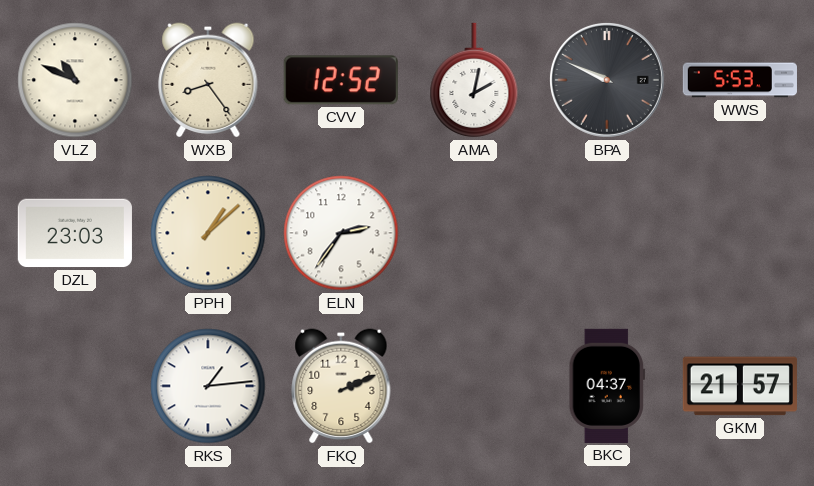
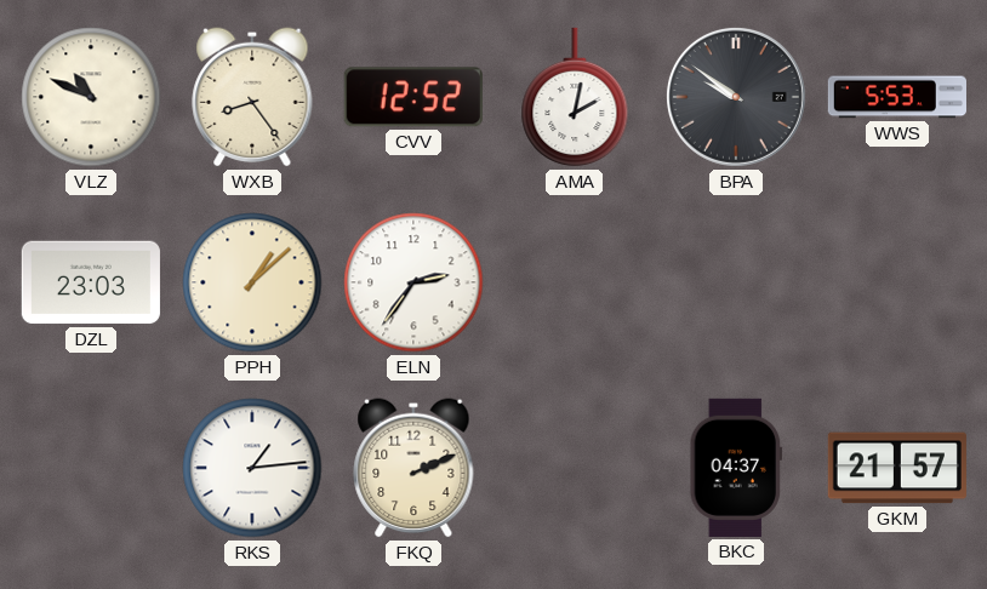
BPA: 9:49 -> 9:51 (736, 97)
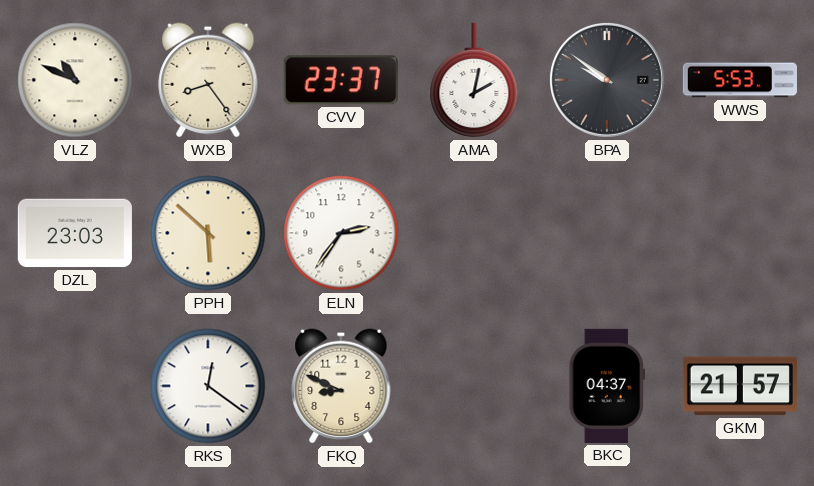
CVV: 12:52 -> 23:37 (341, 80)
PPH: 1:08 -> 5:52 (208, 233)
RKS: 1:14 -> 12:21 (208, 386)
FKQ: 2:11 -> 8:49 (341, 386)
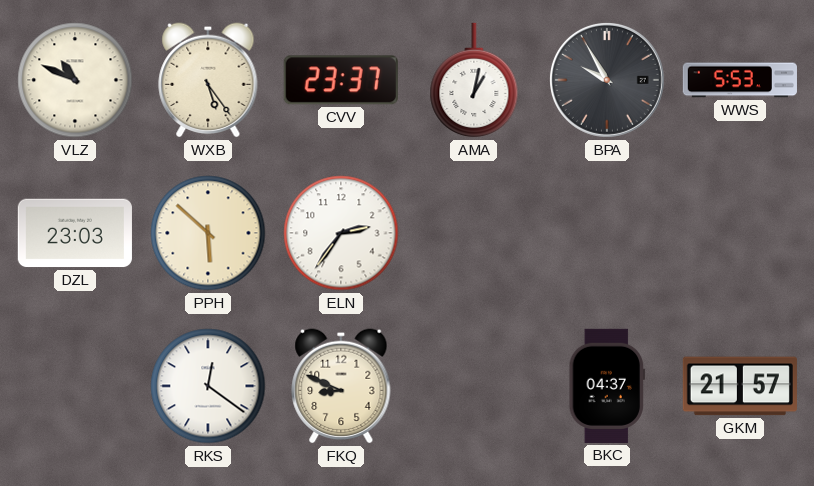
WXB: 8:24 -> 5:24 (208, 80)
AMA: 2:02 -> 1:02 (474, 80)
BPA: 9:51 -> 9:55 (607, 80)
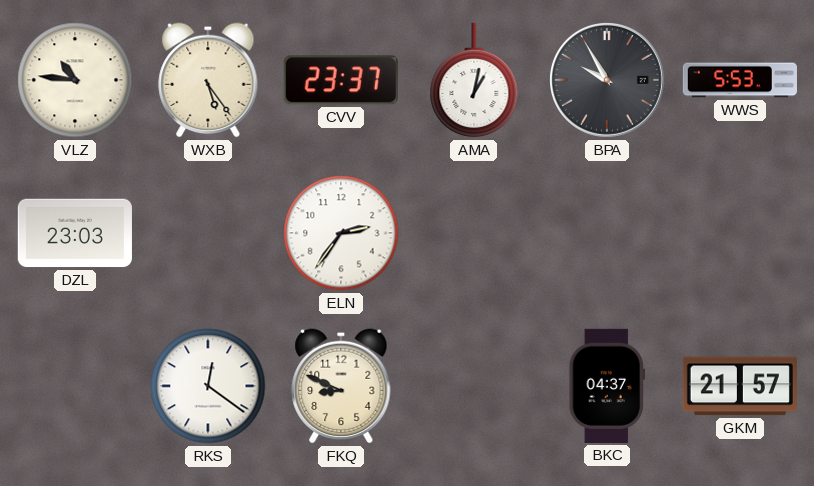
VLZ: 10:49 -> 10:46 (75, 80)
PPH: 5:52 -> none (208, 233)
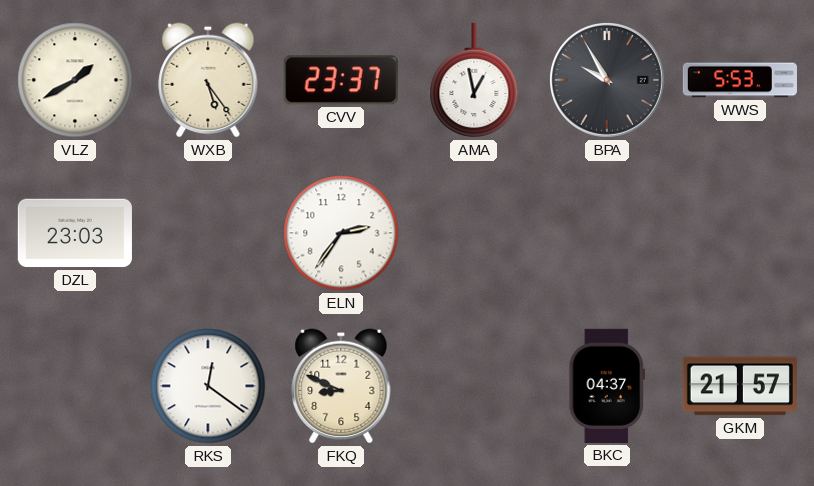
VLZ: 10:46 -> 1:40 (75, 80)
AMA: 1:02 -> 12:58 (474, 80)
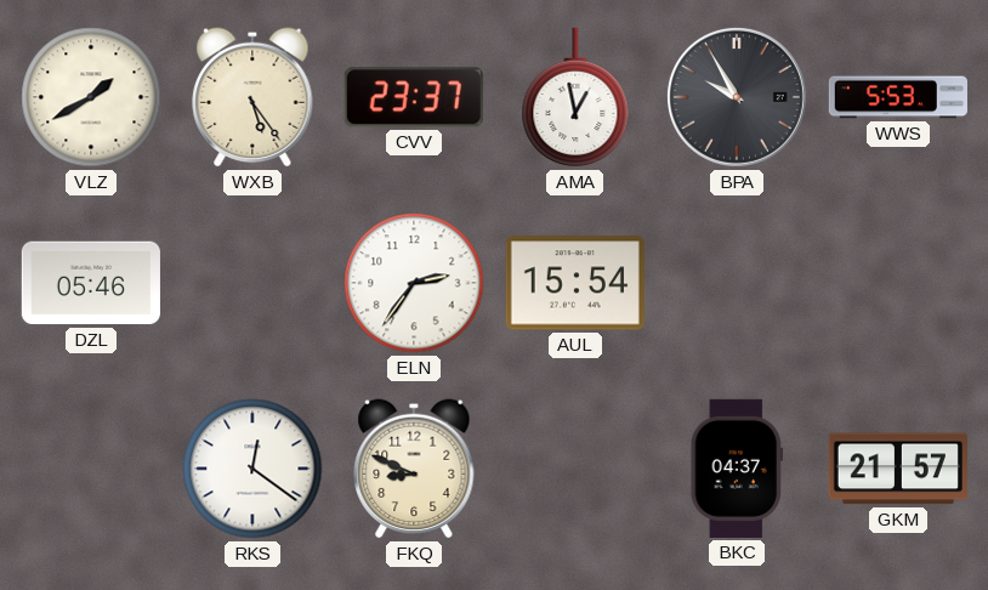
DZL: 23:03 -> 05:46 (91, 283)
AUL: none -> 15:54 (575, 283)
